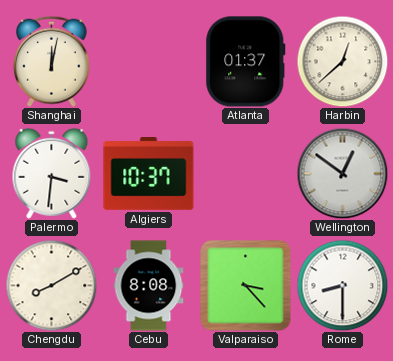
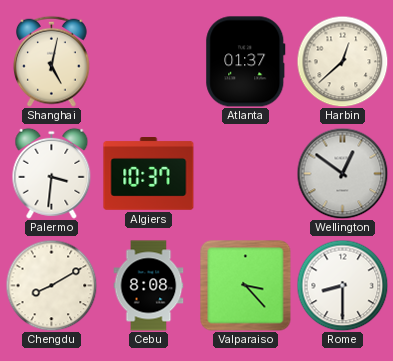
Shanghai: 12:02 -> 5:02 (52, 61)
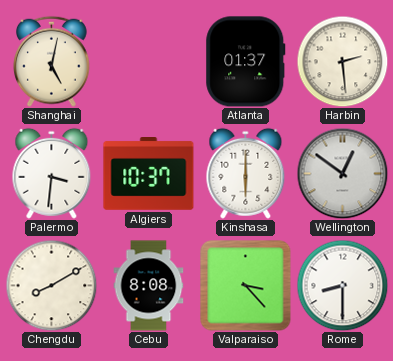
Harbin: 12:38 -> 2:29 (342, 61)
Kinshasa: none -> 6:00 (246, 173)
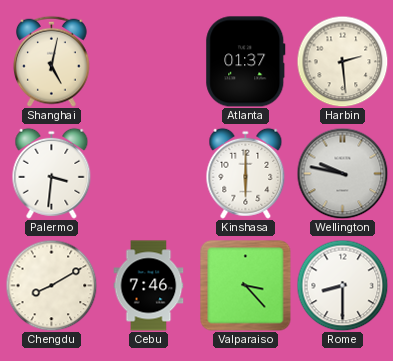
Algiers: 10:37 -> none (149, 174)
Wellington: 12:51 -> 9:47 (342, 173)
Cebu: 8:08 -> 7:46 (149, 286)
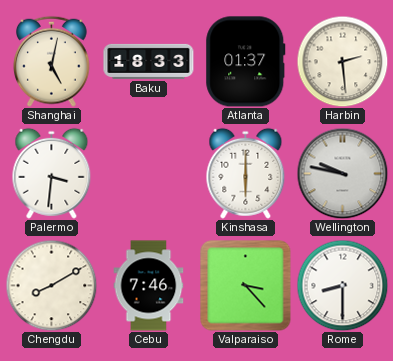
Baku: none -> 18:33 (149, 61)
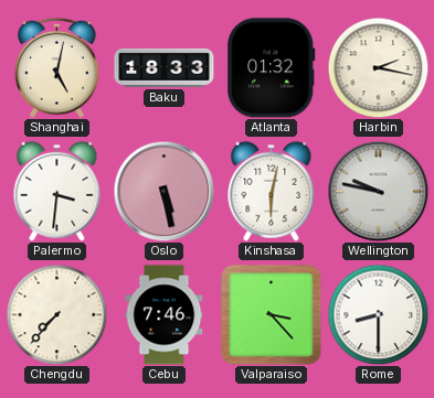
Atlanta: 01:37 -> 01:32 (272, 68)
Harbin: 2:29 -> 2:17 (378, 67)
Oslo: none -> 5:28 (163, 191)
Kinshasa: 6:00 -> 6:02 (272, 191)
Chengdu: 8:10 -> 7:37 (56, 314)
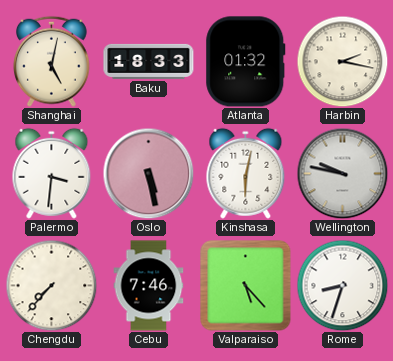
Valparaiso: 3:23 -> 5:23 (246, 286)
Rome: 8:30 -> 8:33 (342, 285)
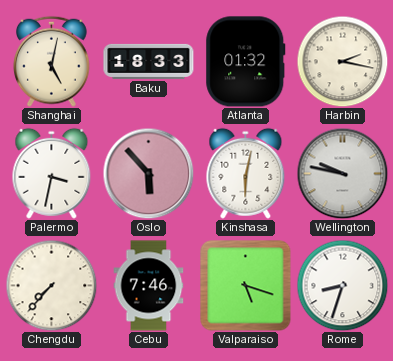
Palermo: 3:31 -> 3:32 (52, 173)
Oslo: 5:28 -> 5:53 (148, 173)
Valparaiso: 5:23 -> 5:18 (246, 286)
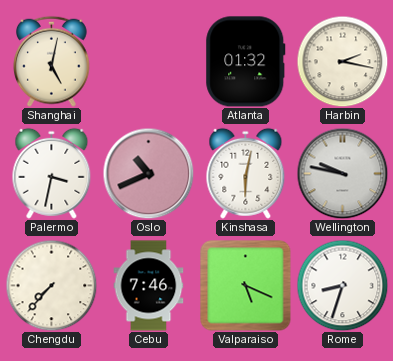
Baku: 18:33 -> none (149, 61)
Oslo: 5:53 -> 10:41 (148, 173)
Valparaiso: 5:18 -> 5:19 (246, 286)
